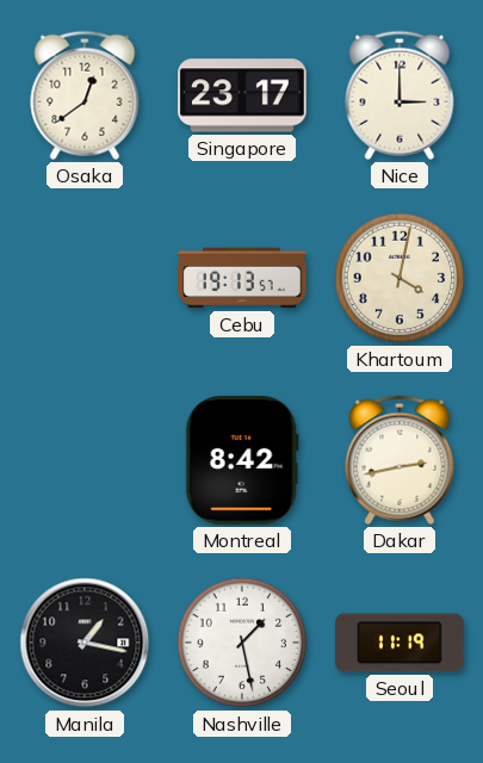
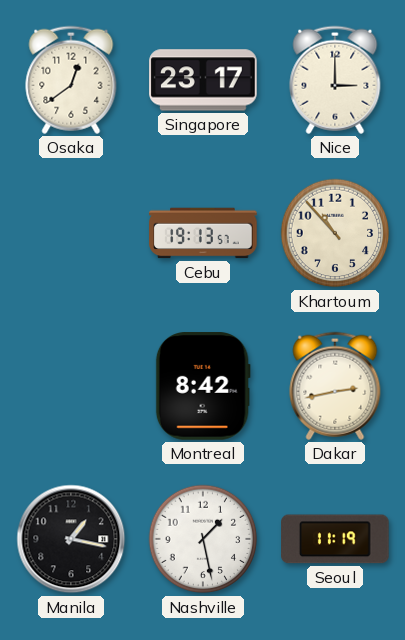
Khartoum: 4:02 -> 10:53 (335, 233)
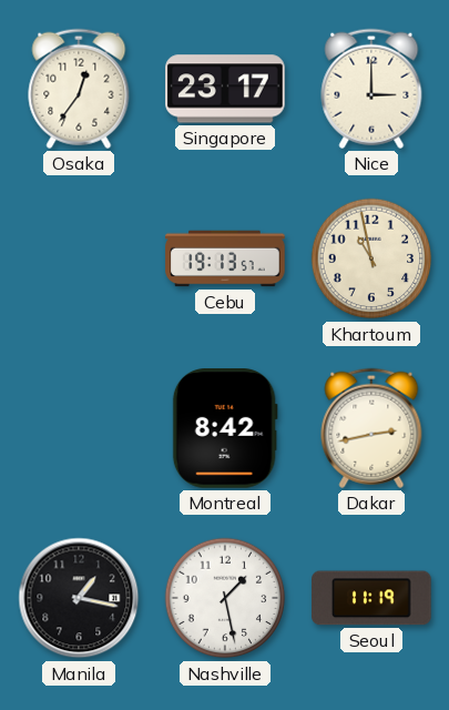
Osaka: 12:39 -> 12:36 (79, 89)
Khartoum: 10:53 -> 10:58 (371, 258)
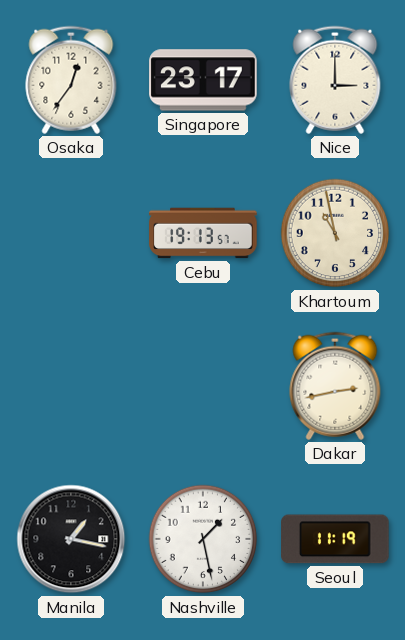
Montreal: 8:42 -> none (225, 428)
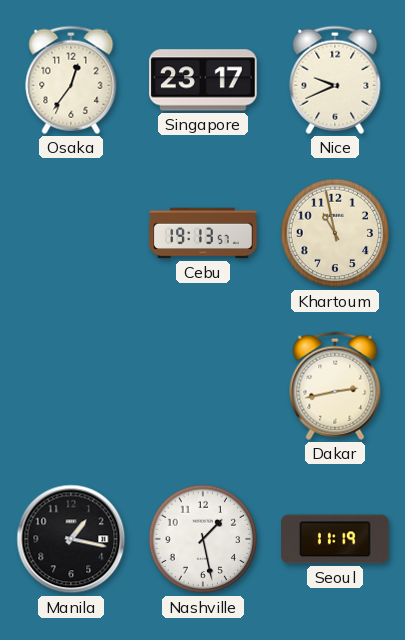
Nice: 3:00 -> 9:41 (335, 80)
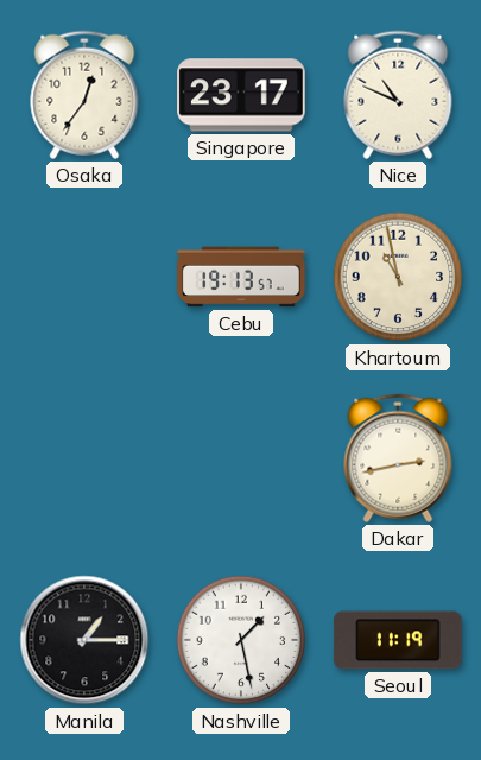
Nice: 9:41 -> 10:49 (398, 95)
Manila: 1:17 -> 1:15 (84, 640)
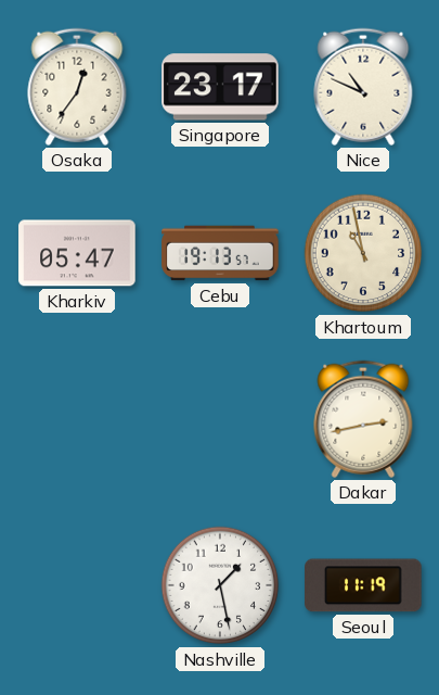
Kharkiv: none -> 05:47 (77, 253)
Manila: 1:15 -> none (84, 640)
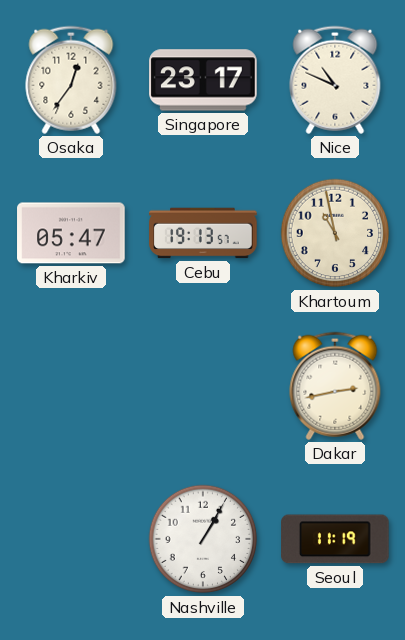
Nashville: 1:28 -> 1:05 (203, 539)
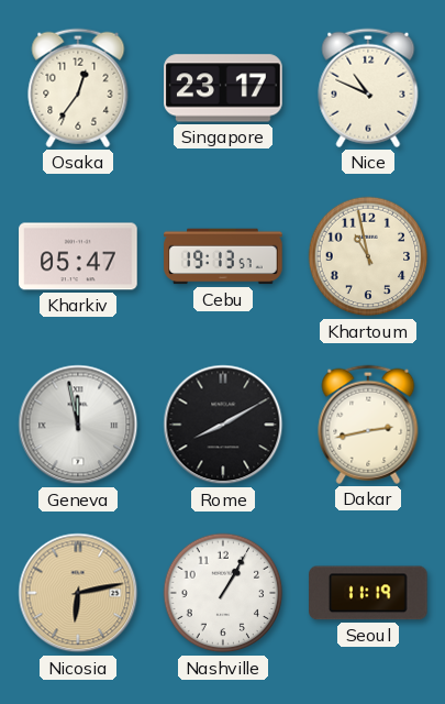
Geneva: none -> 11:58 (78, 425)
Rome: none -> 8:10 (223, 425)
Nicosia: none -> 6:13 (78, 593)
